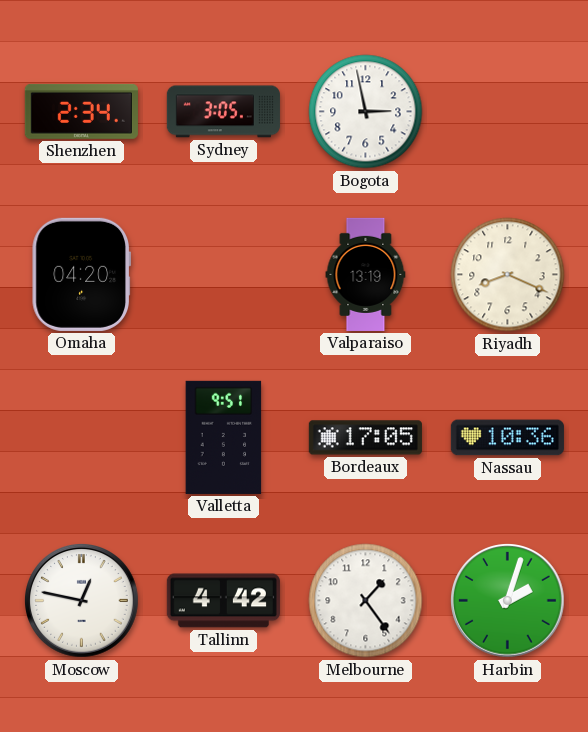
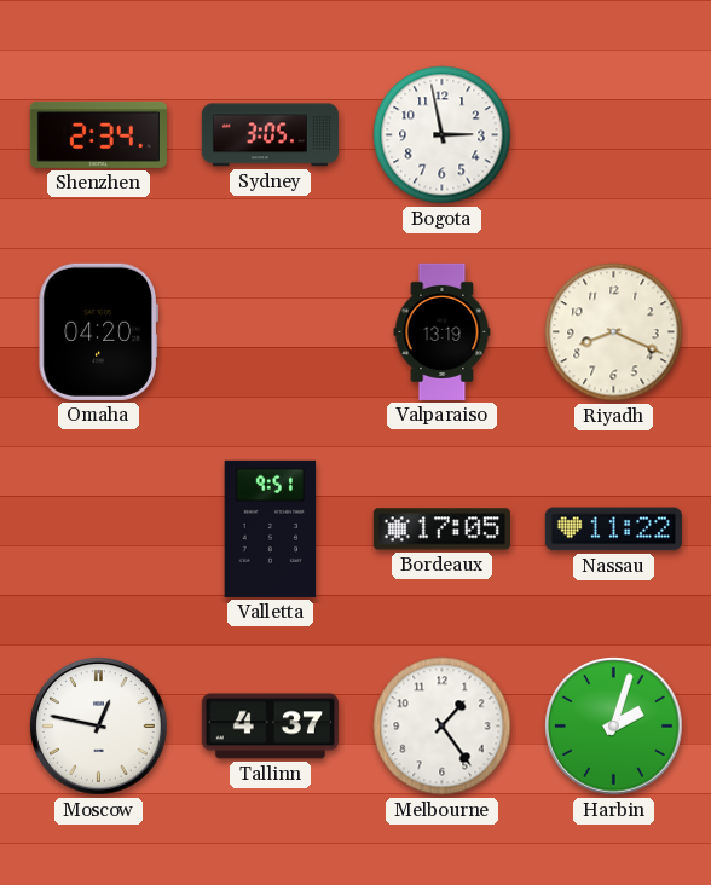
Nassau: 10:36 -> 11:22 (613, 530)
Tallinn: 4:42 -> 4:37 (270, 727)
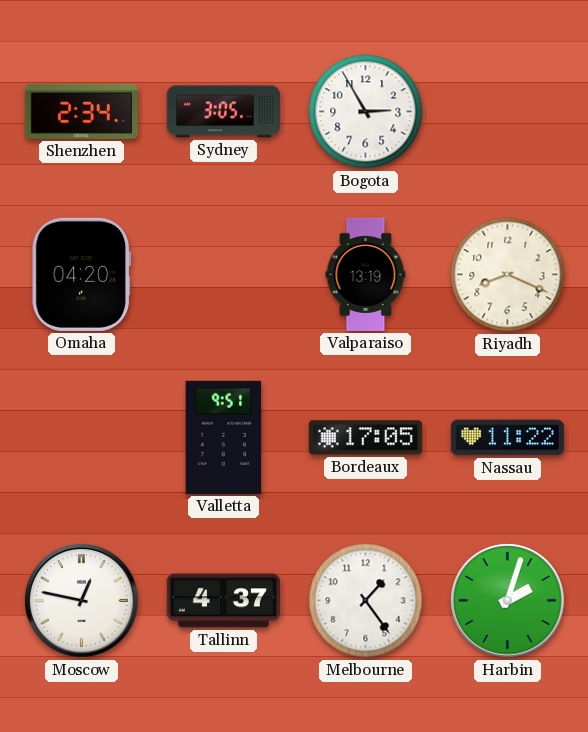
Bogota: 2:58 -> 2:55 (366, 112)
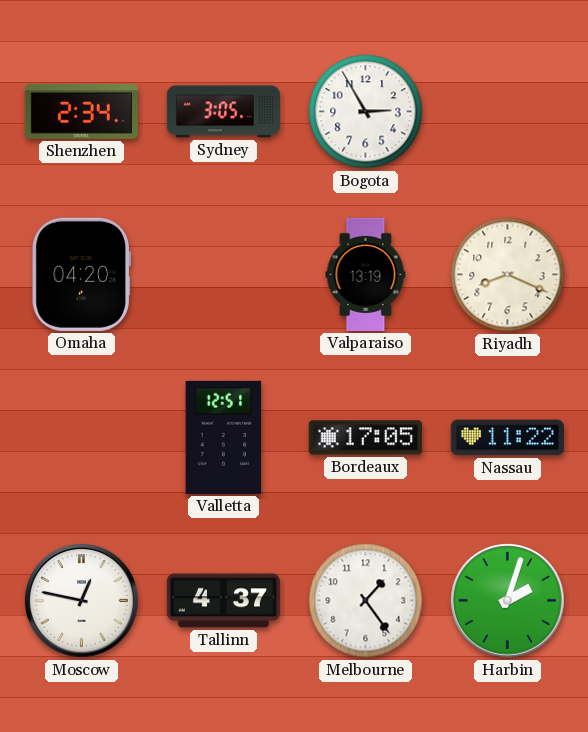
Valletta: 9:51 -> 12:51 (224, 437)
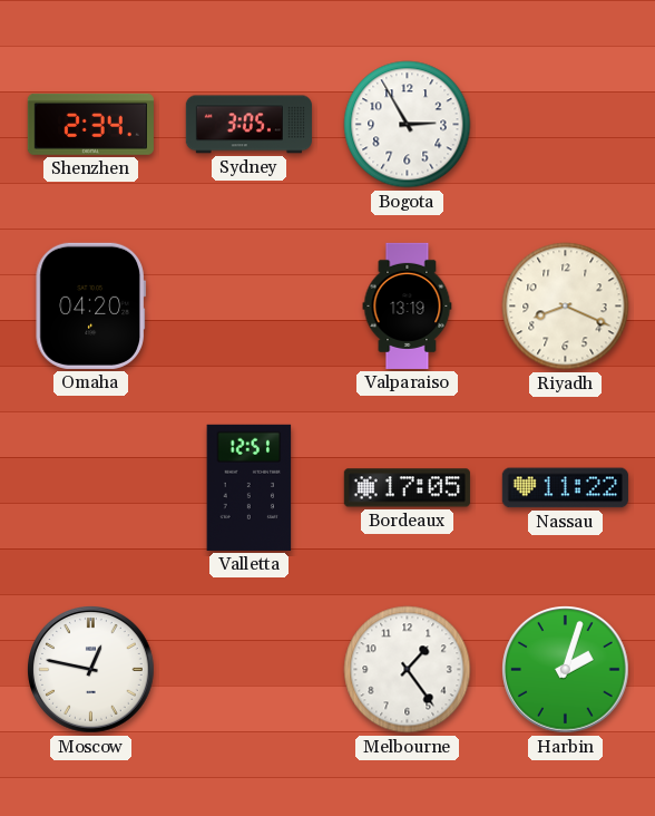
Tallinn: 4:37 -> none (223, 601)
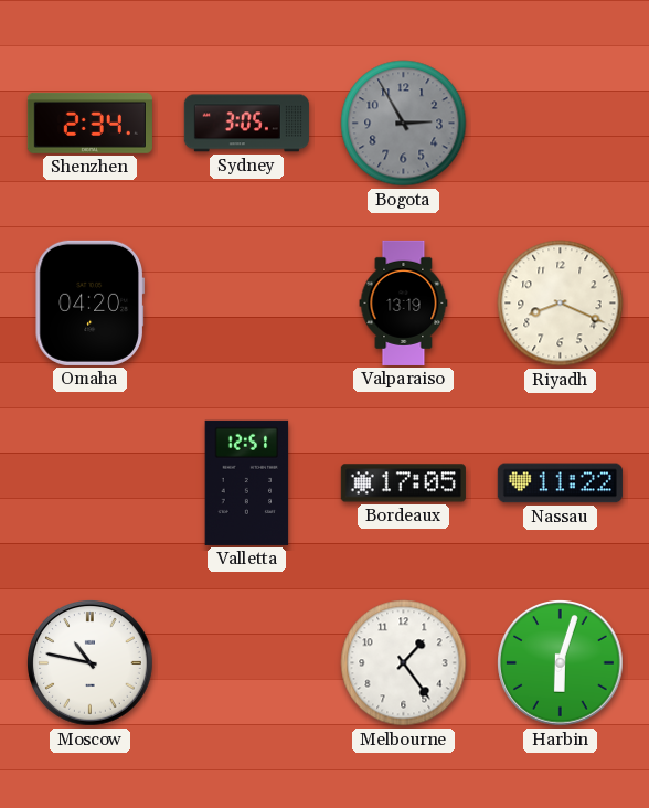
Bogota dial: white -> grey (404, 124)
Moscow: 12:47 -> 10:47 (91, 663)
Harbin: 2:03 -> 6:03 (561, 663)
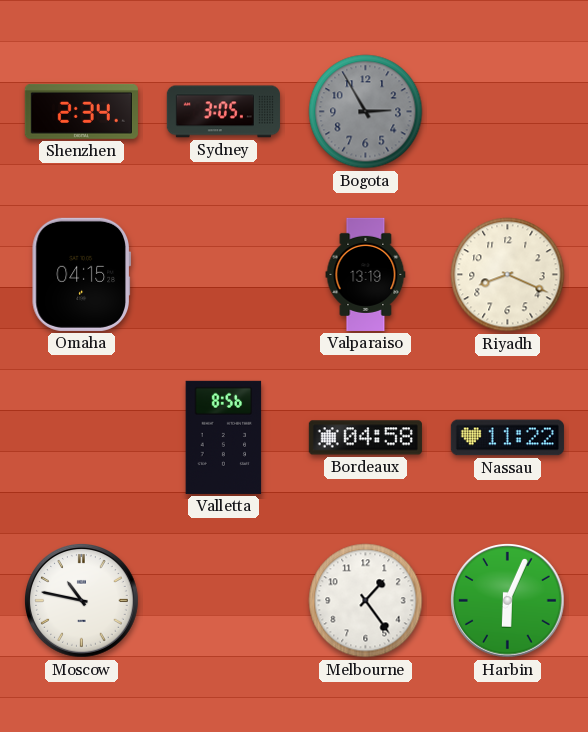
Omaha: 04:20 -> 04:15 (81, 274)
Valletta: 12:51 -> 8:56 (224, 437)
Bordeaux: 17:05 -> 04:58 (365, 438)
Harbin: 6:03 -> 6:04 (508, 601)
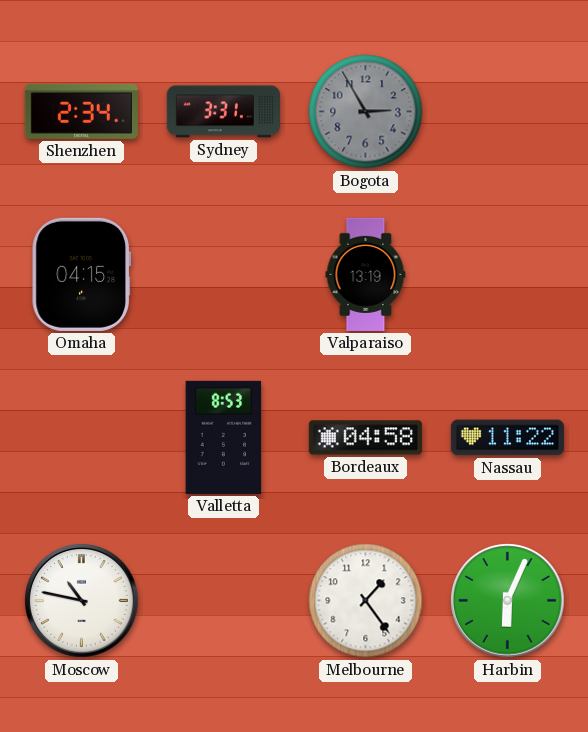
Sydney: 3:05 -> 3:31 (223, 112)
Riyadh: 8:19 -> none (508, 275)
Valletta: 8:56 -> 8:53 (224, 437)
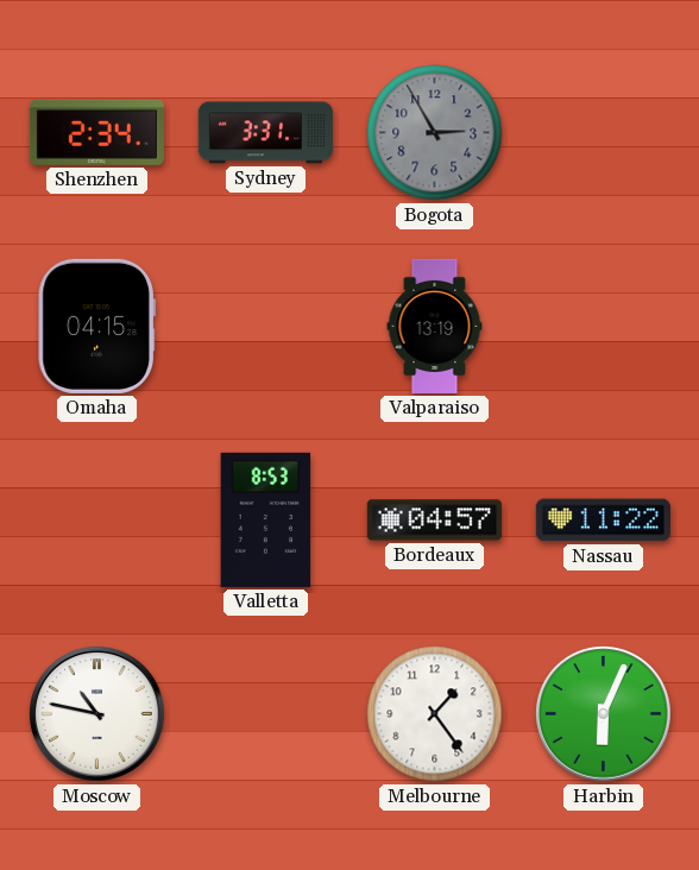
Bordeaux: 04:58 -> 04:57 (434, 521)
